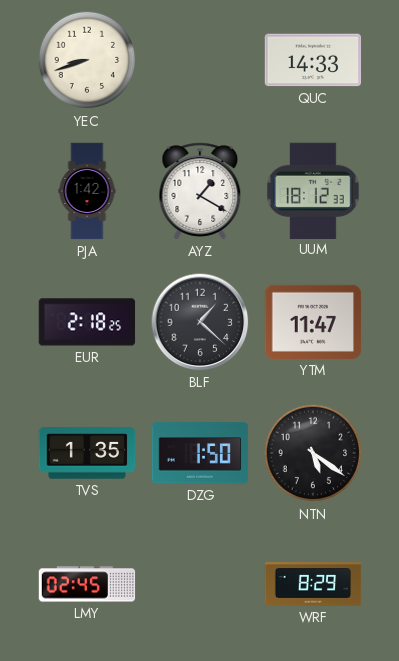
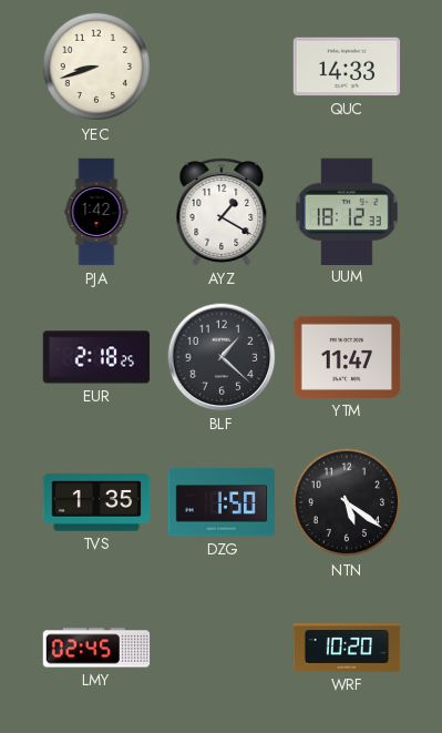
WRF: 8:29 -> 10:20 (347, 648)
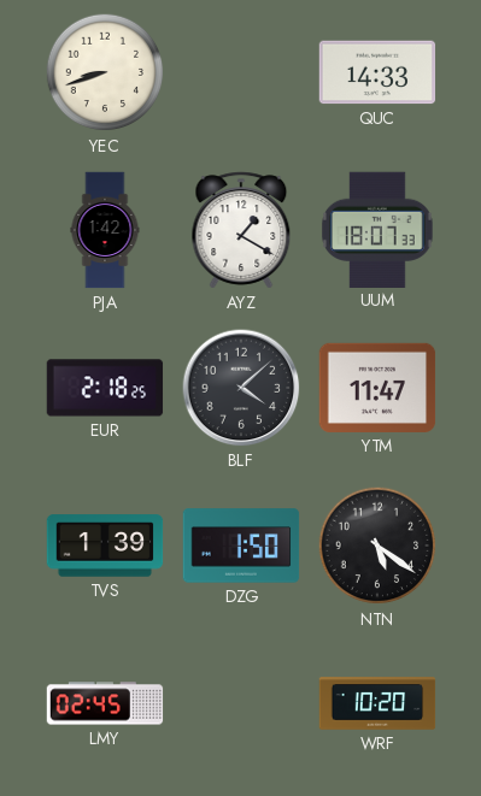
UUM: 18:12 -> 18:07 (379, 229)
BLF: 1:22 -> 4:08 (241, 388)
TVS: 1:35 -> 1:39 (105, 546)
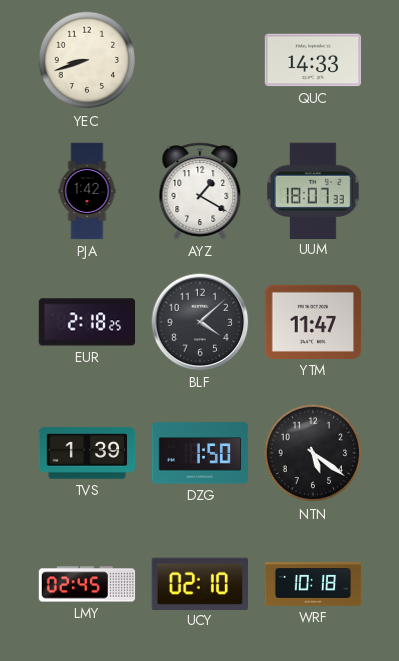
UCY: none -> 02:10 (199, 583)
WRF: 10:20 -> 10:18 (313, 584)
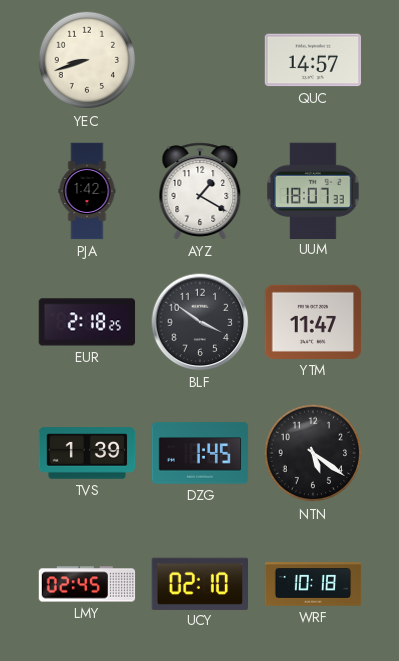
QUC: 14:33 -> 14:57 (313, 60)
BLF: 4:08 -> 3:51 (200, 322)
DZG: 1:50 -> 1:45 (200, 453)
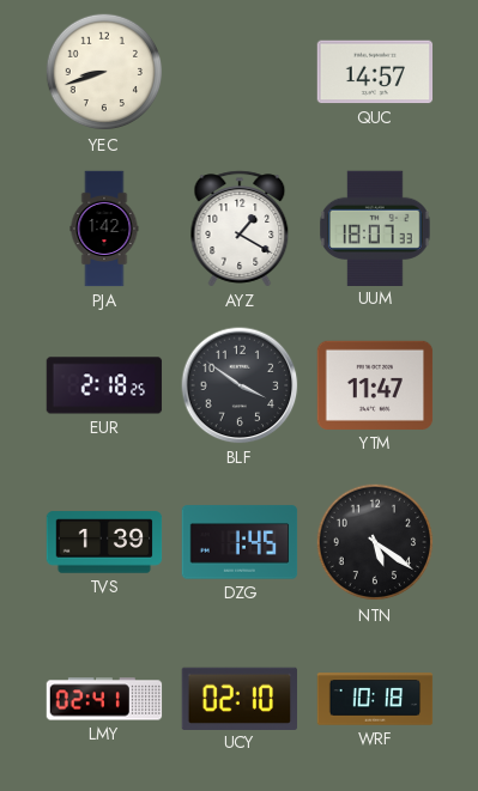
LMY: 02:45 -> 02:41 (104, 699)
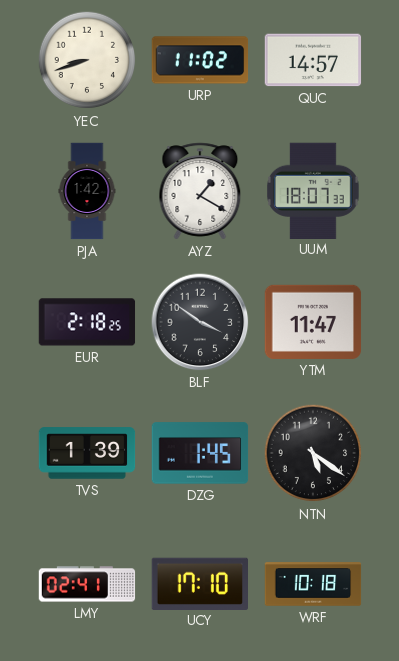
URP: none -> 11:02 (200, 60)
UCY: 02:10 -> 17:10 (199, 583)
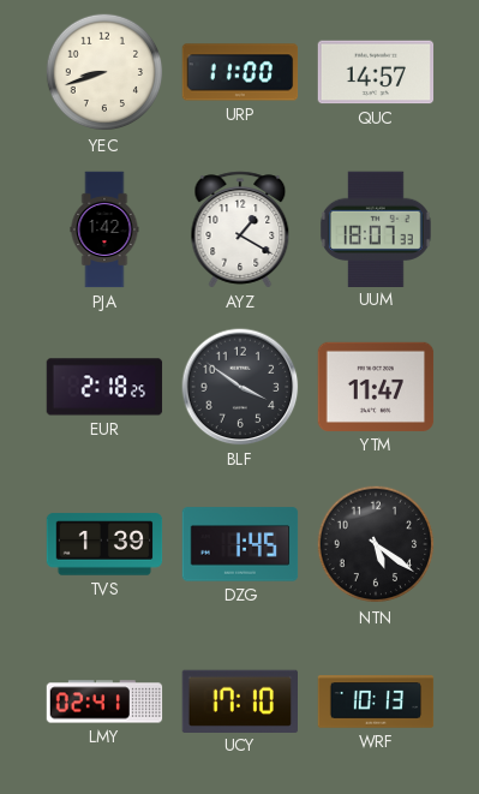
URP: 11:02 -> 11:00 (240, 72)
WRF: 10:18 -> 10:13 (376, 702)
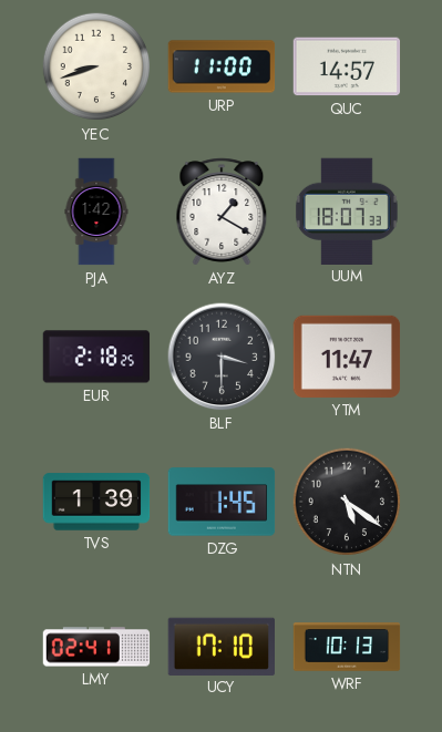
BLF: 3:51 -> 3:30 (222, 357)
